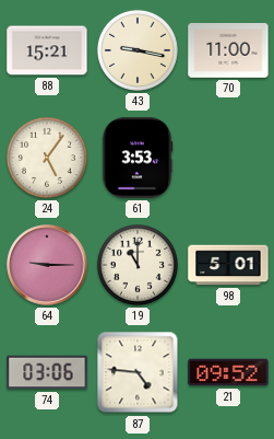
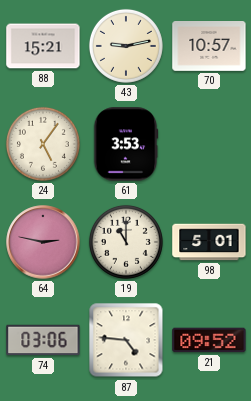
43: 9:17 -> 9:13 (126, 46)
70: 11:00 -> 10:57 (209, 46)
64: 9:15 -> 2:47 (43, 242)
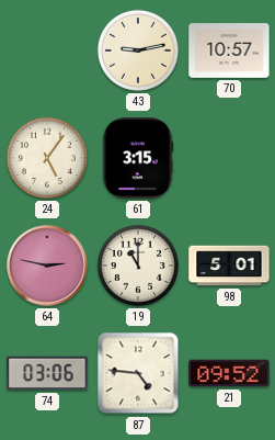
88: 15:21 -> none (43, 46)
61: 3:53 -> 3:15 (138, 158)
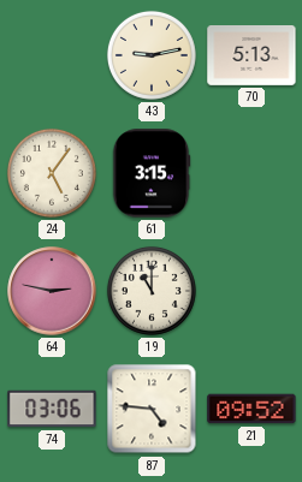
70: 10:57 -> 5:13 (251, 55)
98: 5:01 -> none (229, 266)
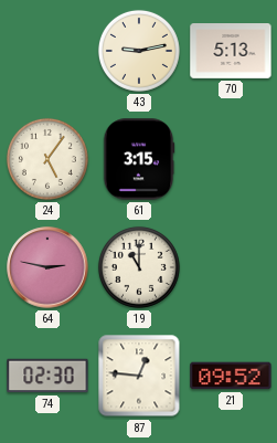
74: 03:06 -> 02:30 (47, 376)
87: 4:46 -> 12:46 (139, 376)
